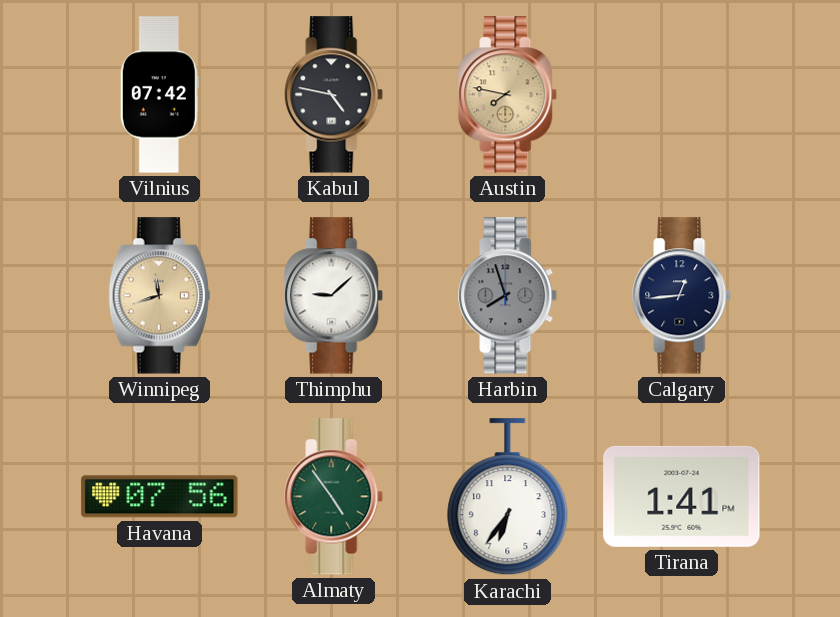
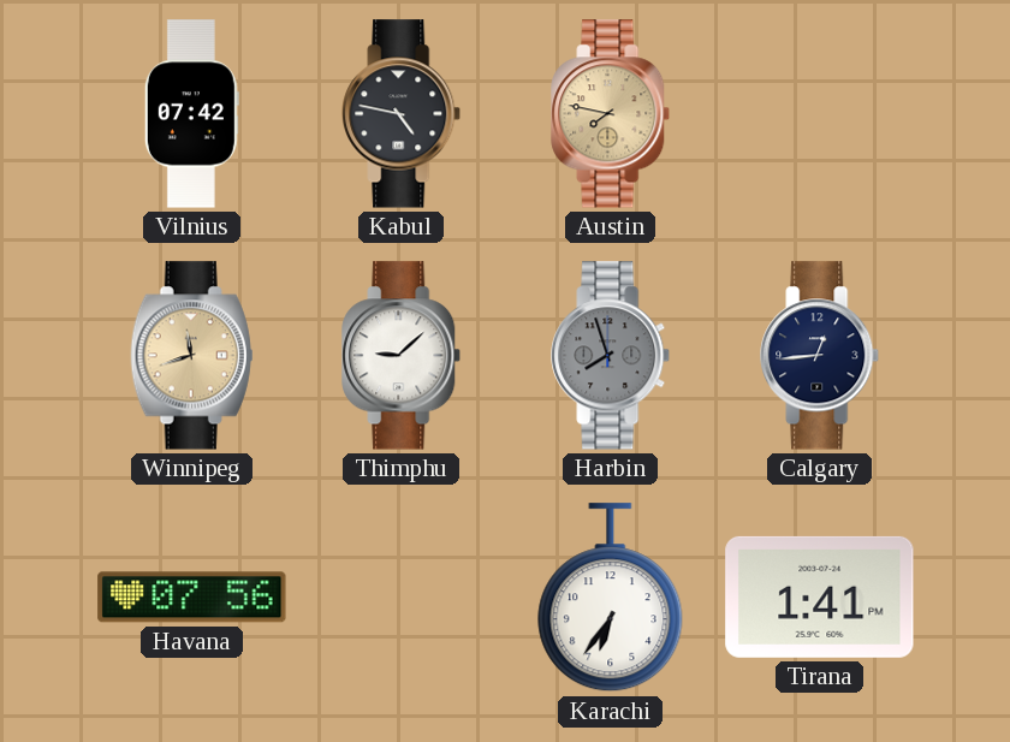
Almaty: 4:54 -> none (334, 497)
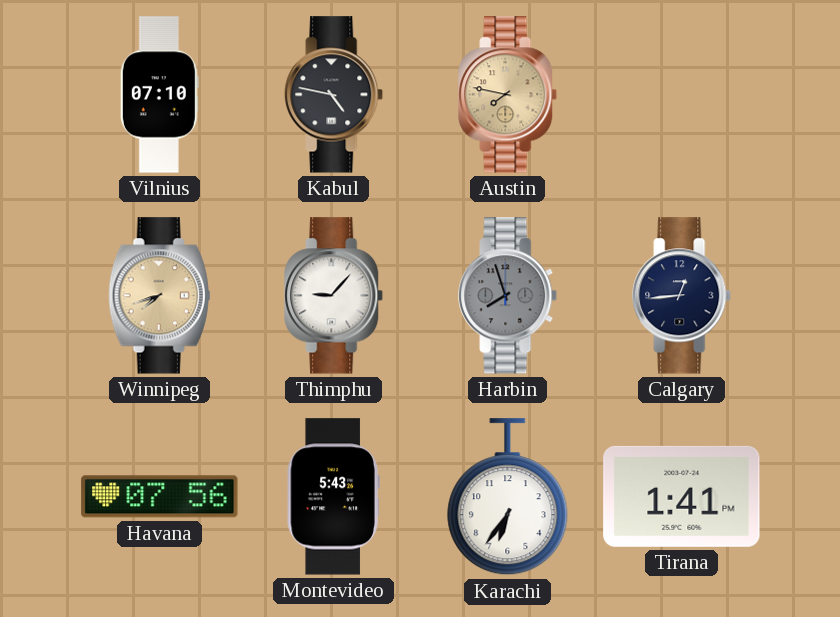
Vilnius: 07:42 -> 07:10 (159, 95)
Winnipeg: 11:42 -> 7:42 (160, 296)
Thimphu: 9:08 -> 9:07 (334, 296)
Montevideo: none -> 5:43 (333, 497)
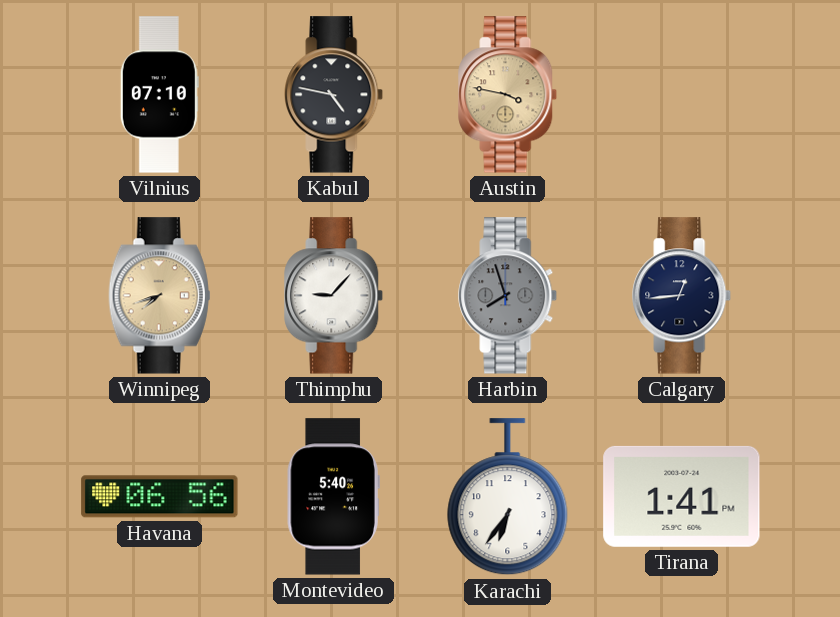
Austin: 7:47 -> 3:47 (508, 95)
Havana: 07:56 -> 06:56 (160, 497)
Montevideo: 5:43 -> 5:40 (333, 497)
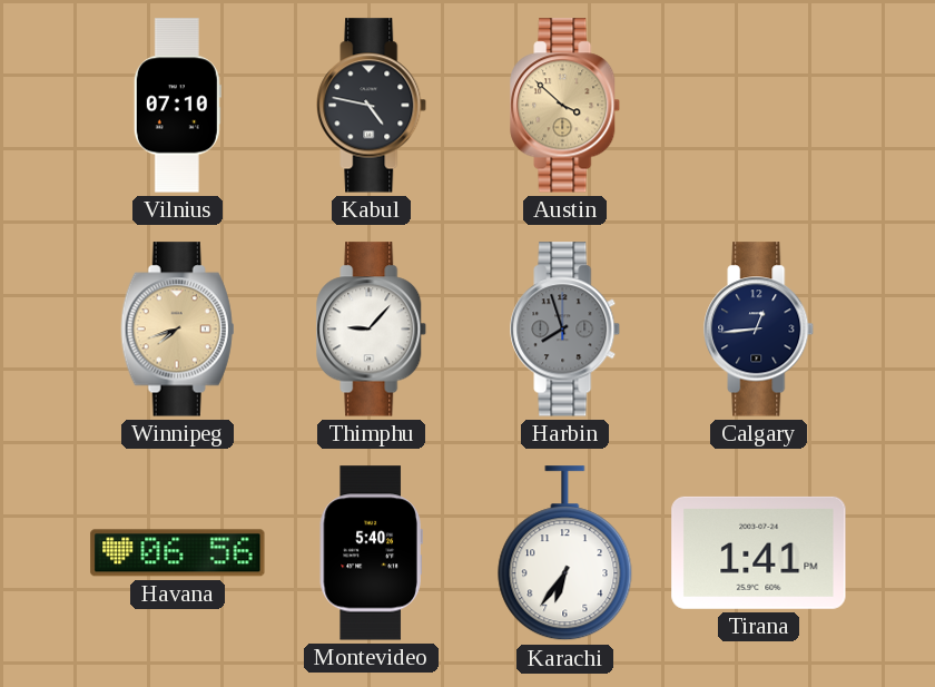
Austin: 3:47 -> 3:52 (565, 106)
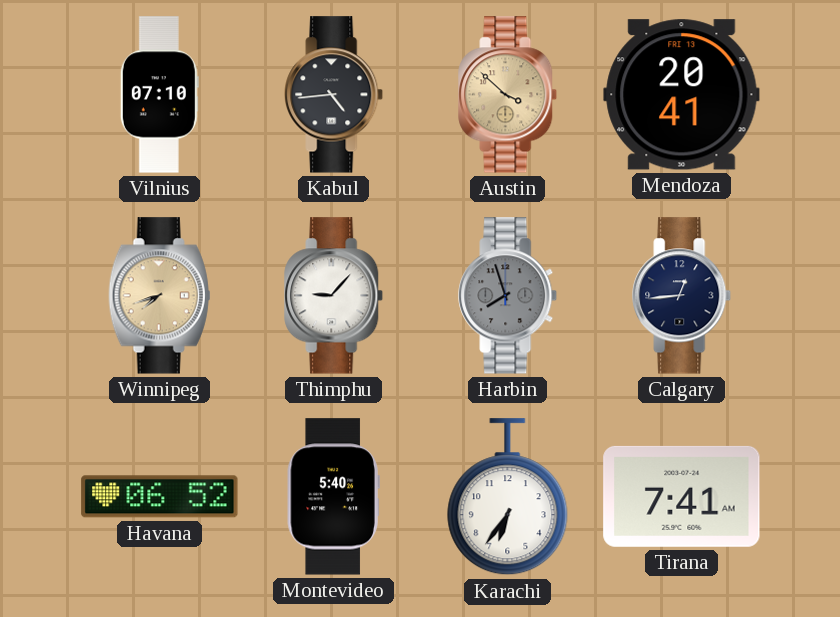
Kabul: 4:47 -> 4:44 (334, 95)
Mendoza: none -> 20:41 (682, 95)
Havana: 06:56 -> 06:52 (160, 497)
Tirana: 1:41 -> 7:41 (682, 496)
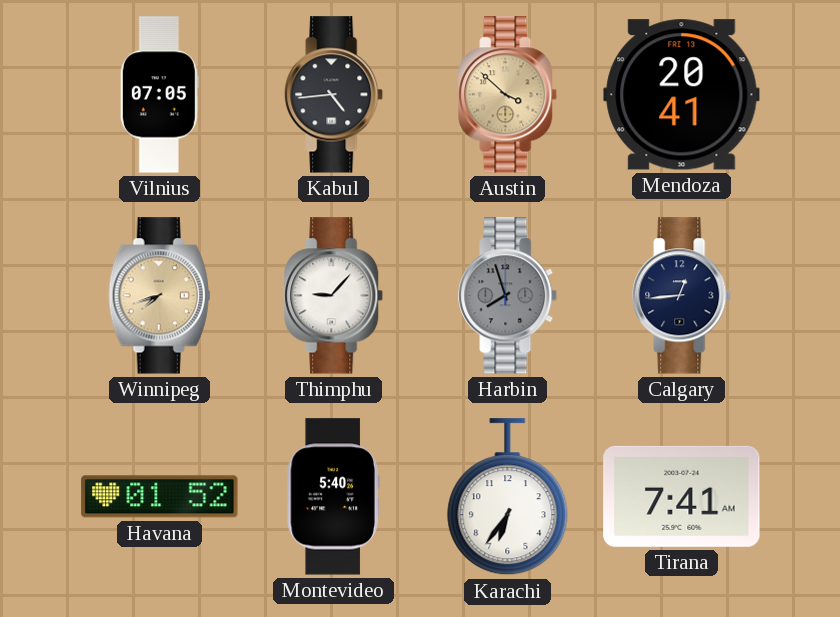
Vilnius: 07:10 -> 07:05 (159, 95)
Havana: 06:52 -> 01:52 (160, 497)
